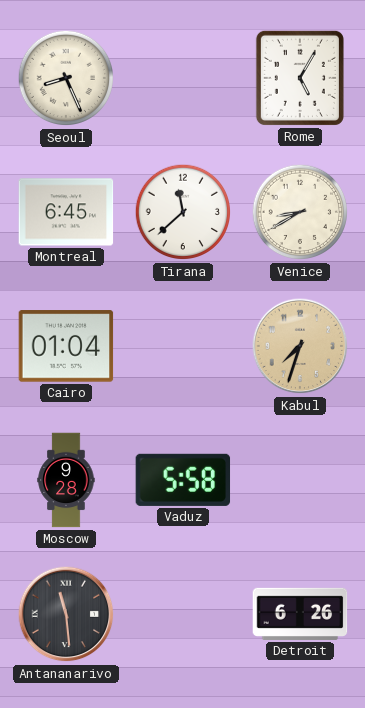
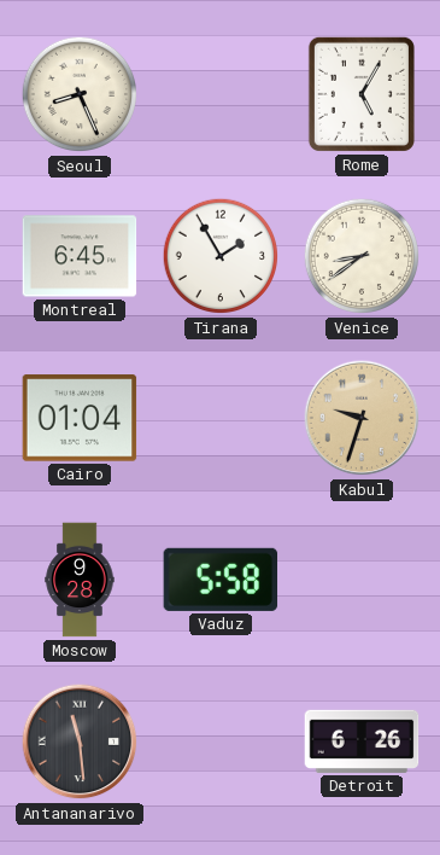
Tirana: 11:38 -> 1:55 (221, 256)
Venice: 8:40 -> 8:39 (362, 256)
Kabul: 7:33 -> 9:33 (362, 418)
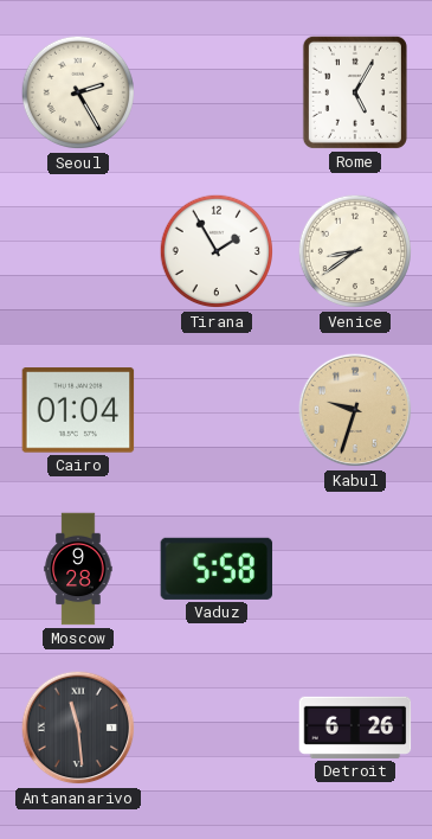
Seoul: 8:26 -> 2:25 (78, 92)
Montreal: 6:45 -> none (80, 256)
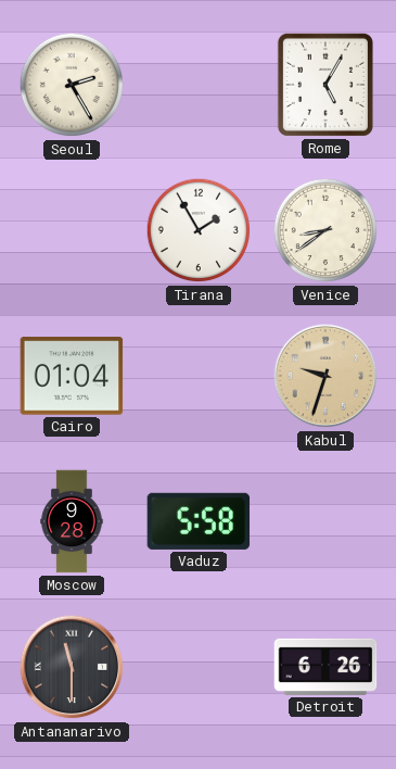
Antananarivo: 11:29 -> 11:30 (72, 667)
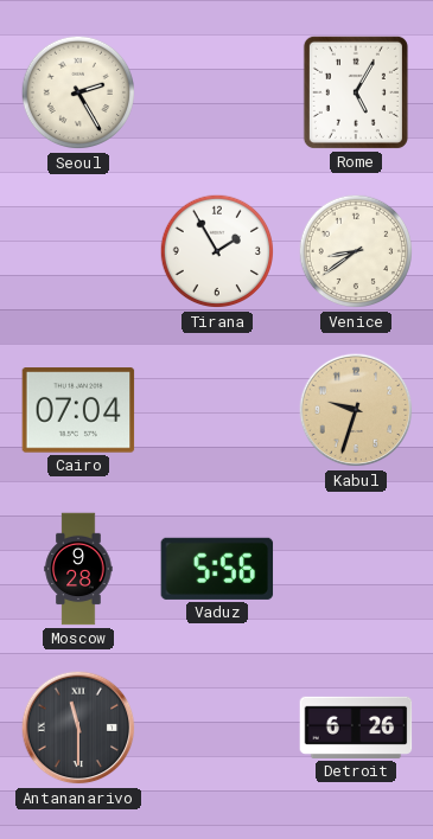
Cairo: 01:04 -> 07:04 (78, 410)
Vaduz: 5:58 -> 5:56 (217, 569)
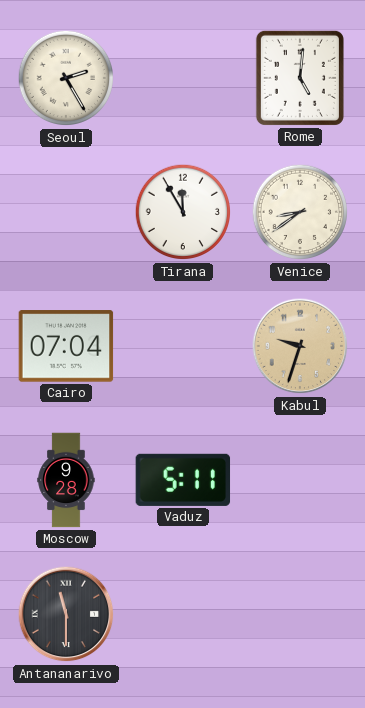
Rome: 5:05 -> 5:01 (300, 78)
Tirana: 1:55 -> 11:55 (183, 212)
Vaduz: 5:56 -> 5:11 (183, 480)
Detroit: 6:26 -> none (356, 728)
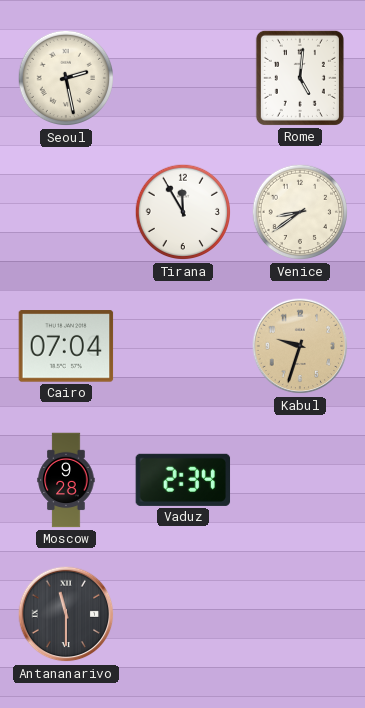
Seoul: 2:25 -> 2:28 (66, 78)
Vaduz: 5:11 -> 2:34 (183, 480)
